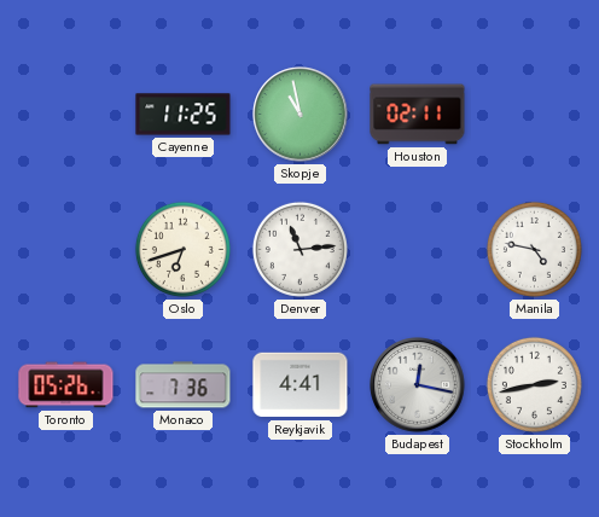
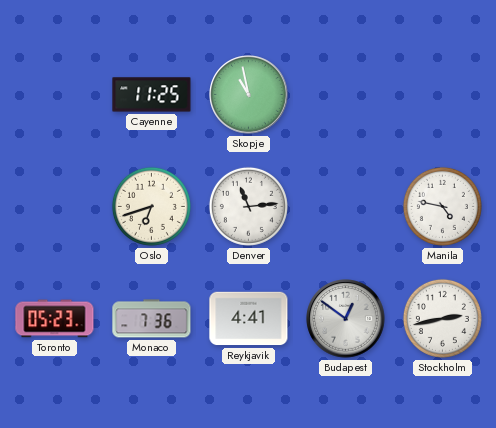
Houston: 02:11 -> none (418, 115)
Toronto: 05:26 -> 05:23 (55, 319)
Budapest: 12:17 -> 12:51 (346, 319)
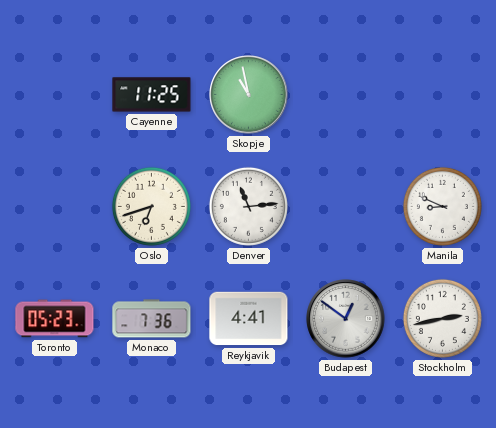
Manila: 4:47 -> 8:49 (442, 206)
